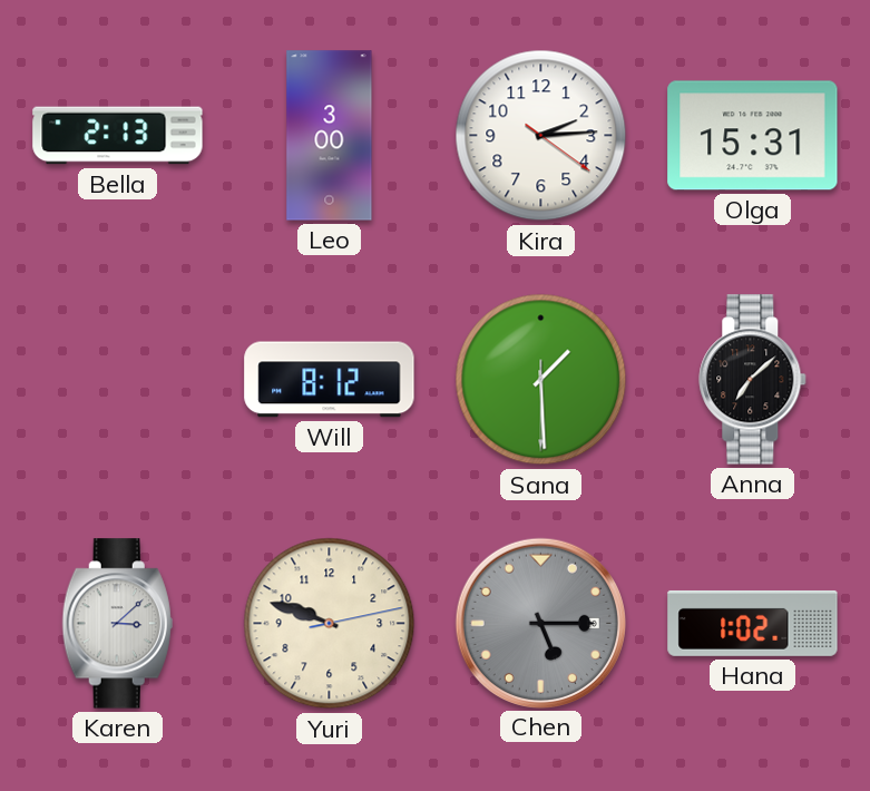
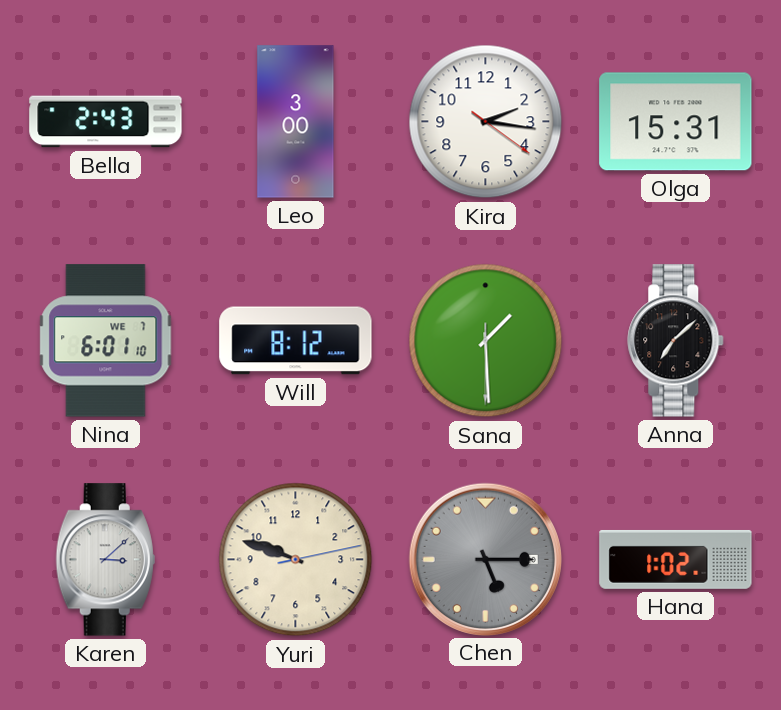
Bella: 2:13 -> 2:43 (106, 122)
Kira: 2:14 -> 2:16 (486, 122)
Nina: none -> 6:01 (106, 341)
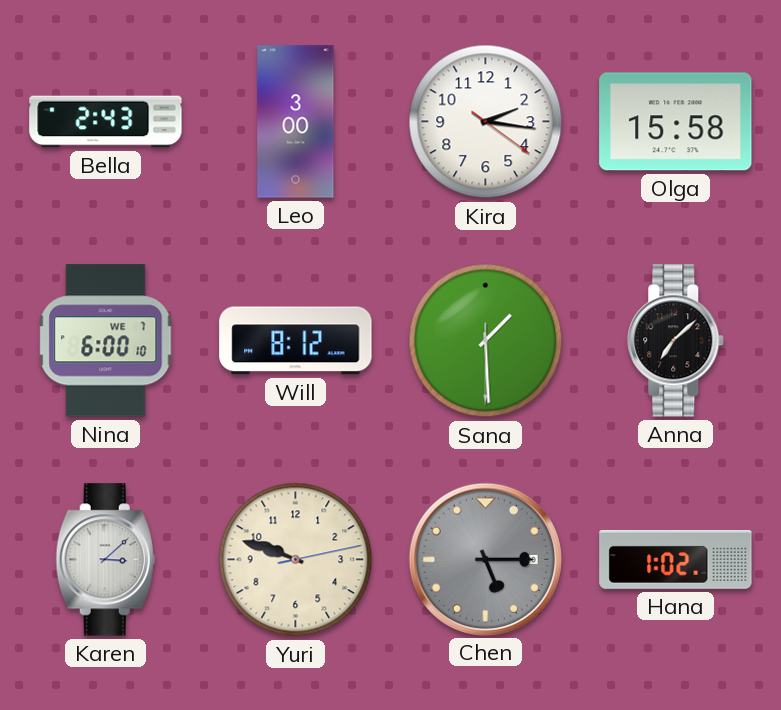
Olga: 15:31 -> 15:58 (676, 122)
Nina: 6:01 -> 6:00 (106, 341)
